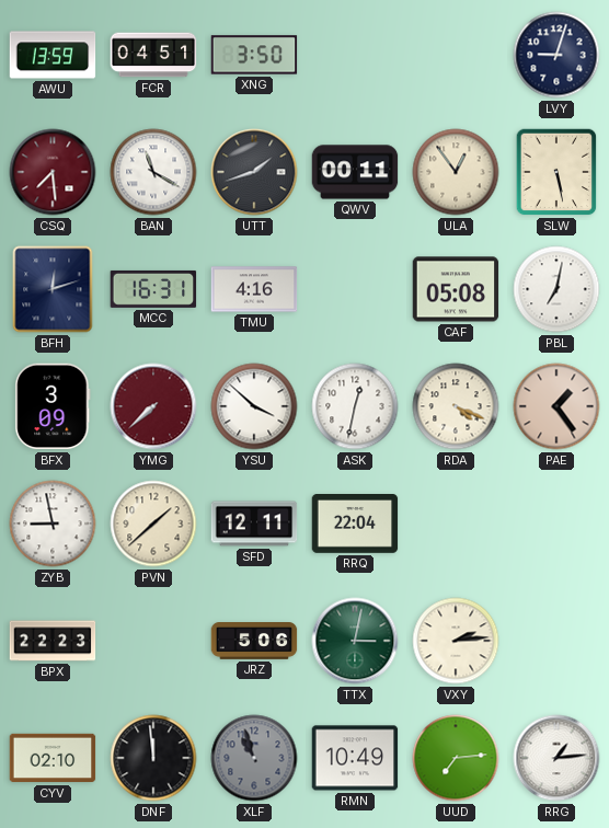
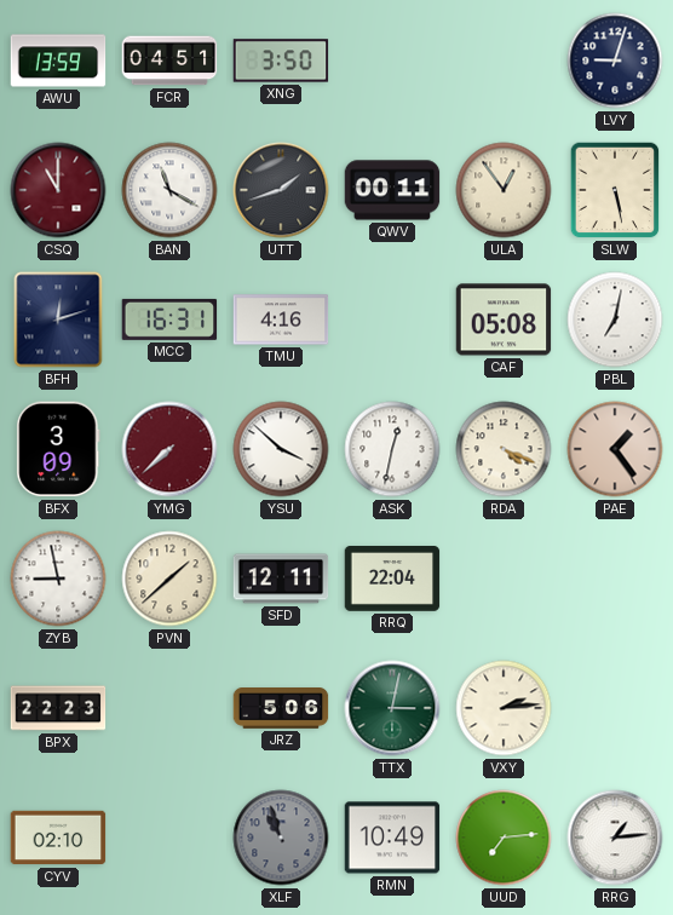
CSQ: 7:29 -> 11:00 (58, 190)
DNF: 11:59 -> none (153, 758)
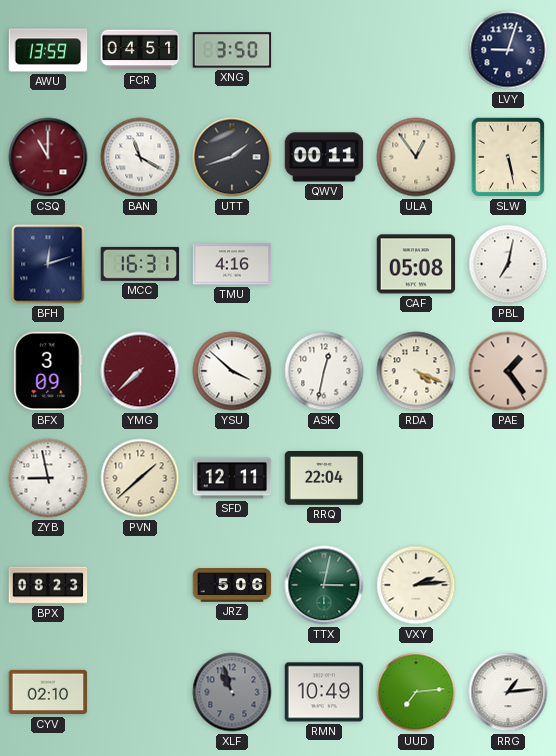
BPX: 22:23 -> 08:23 (48, 585)
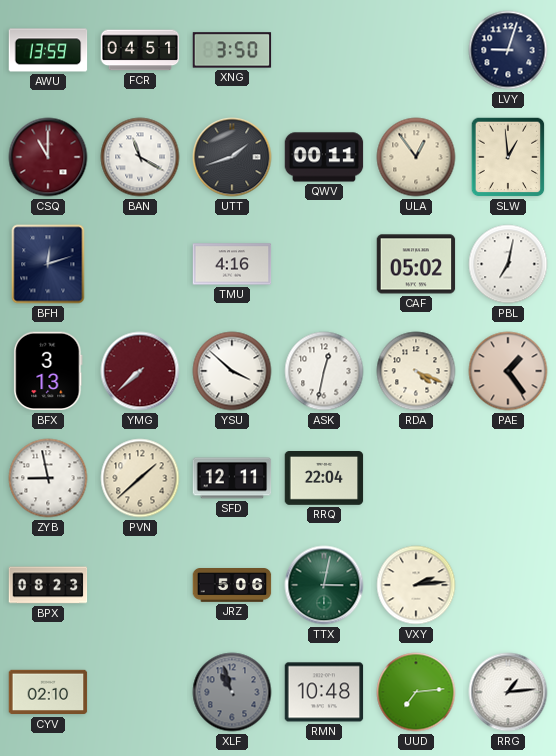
SLW: 5:28 -> 12:59 (508, 157)
MCC: 16:31 -> none (140, 264)
CAF: 05:08 -> 05:02 (416, 264)
BFX: 3:09 -> 3:13 (48, 371)
RMN: 10:49 -> 10:48 (324, 692)
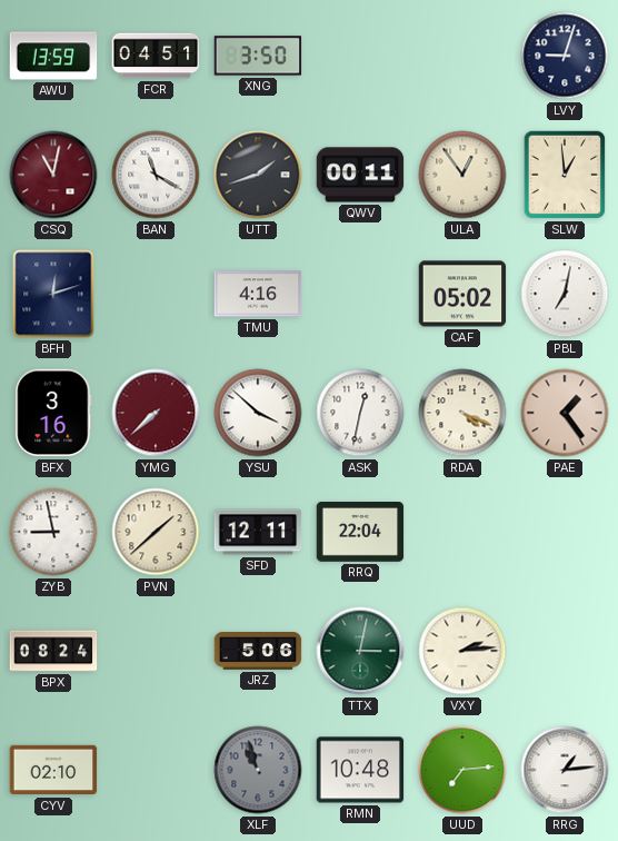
CSQ: 11:00 -> 11:02 (53, 175)
BFX: 3:13 -> 3:16 (53, 413)
BPX: 08:23 -> 08:24 (53, 651)
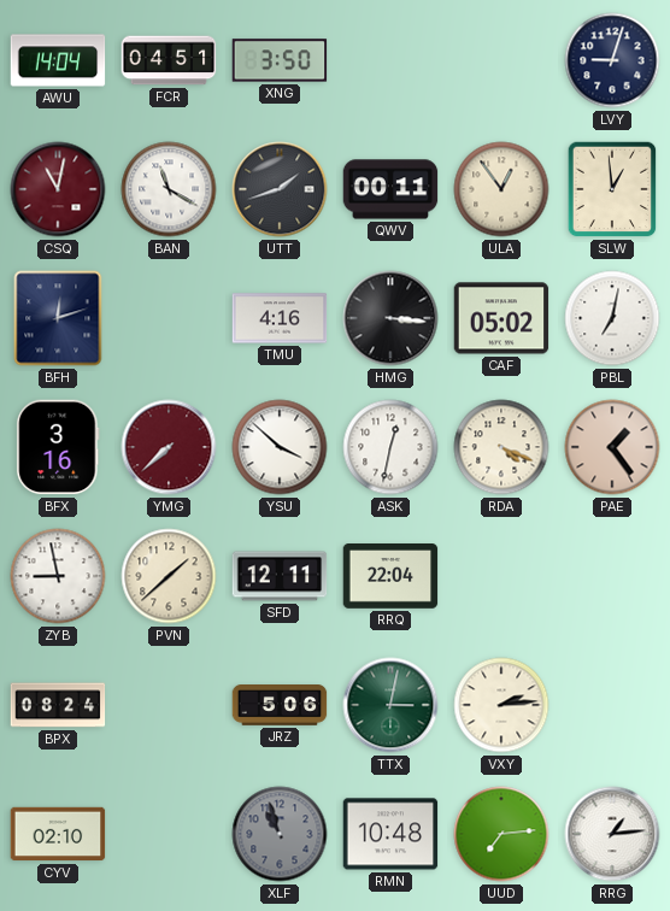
AWU: 13:59 -> 14:04 (58, 60)
HMG: none -> 3:16 (390, 318)
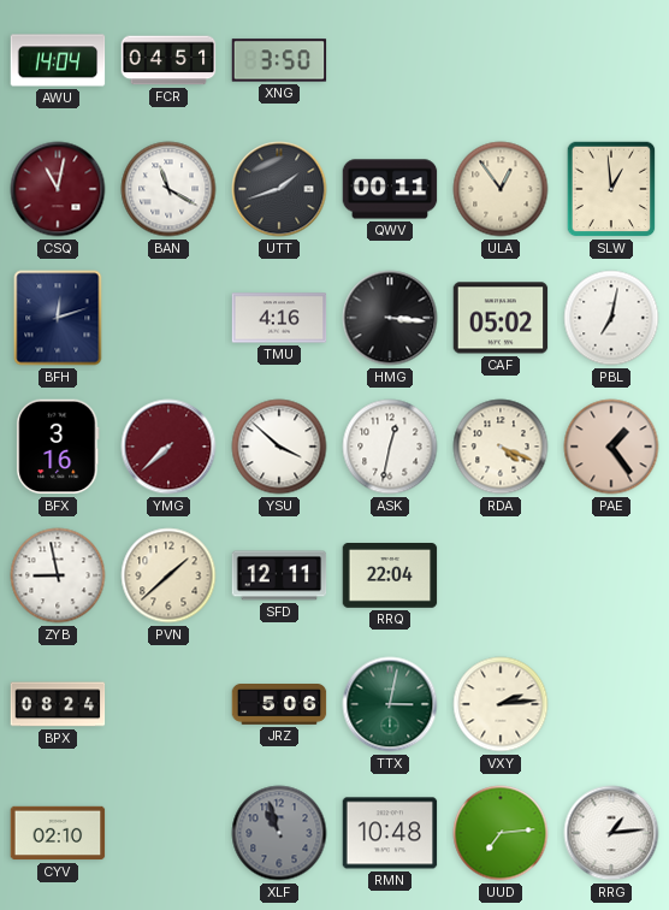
LVY: 9:03 -> none (612, 60)
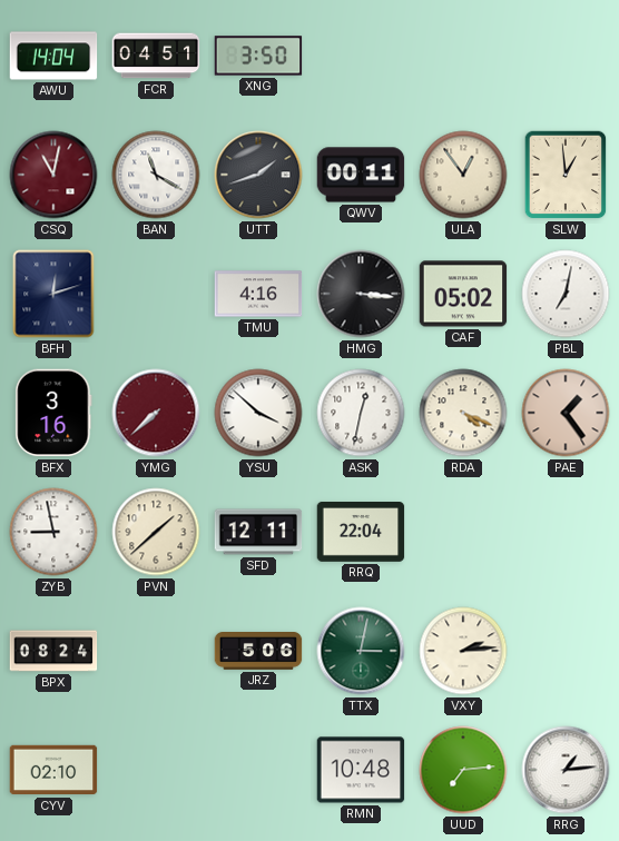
XLF: 10:57 -> none (279, 833)
